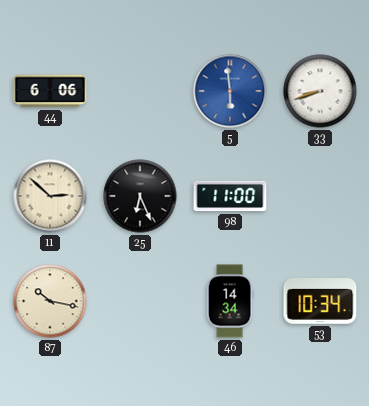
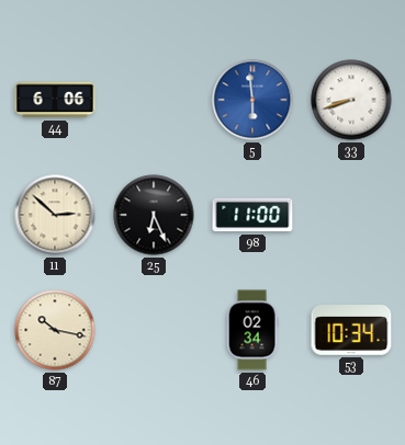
46: 14:34 -> 02:34 (252, 330)
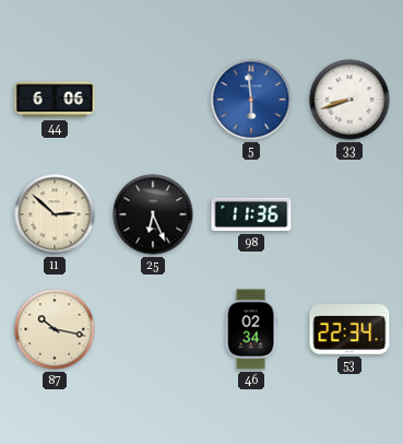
98: 11:00 -> 11:36 (251, 214)
53: 10:34 -> 22:34 (349, 330)
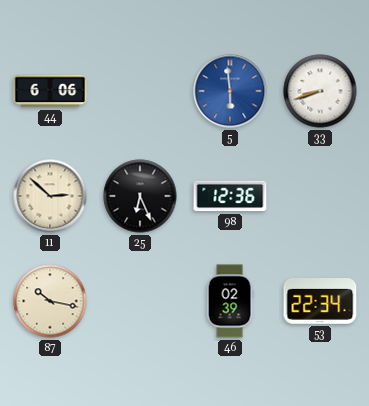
98: 11:36 -> 12:36 (230, 196)
46: 02:34 -> 02:39 (230, 301)
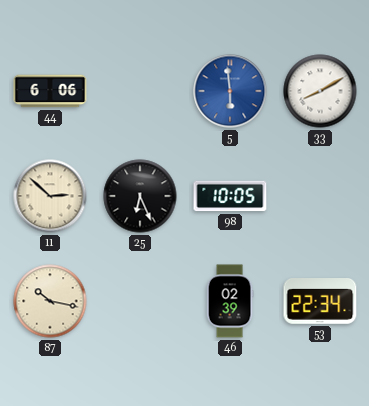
33: 8:42 -> 8:10 (320, 91)
98: 12:36 -> 10:05 (230, 196)
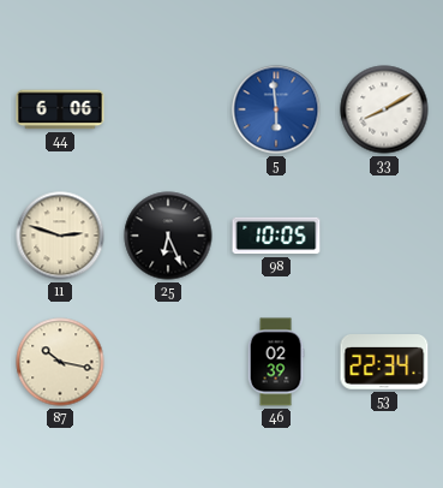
11: 2:52 -> 2:48 (60, 236)
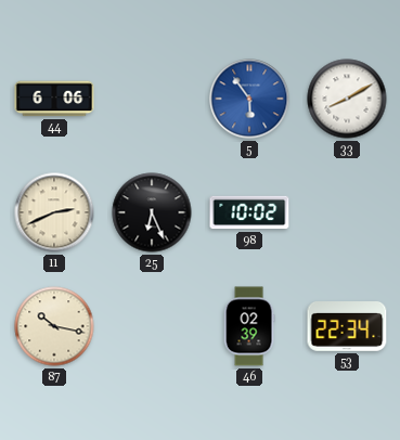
5: 5:59 -> 5:54 (249, 99)
11: 2:48 -> 2:41 (54, 212)
98: 10:05 -> 10:02 (249, 212)
